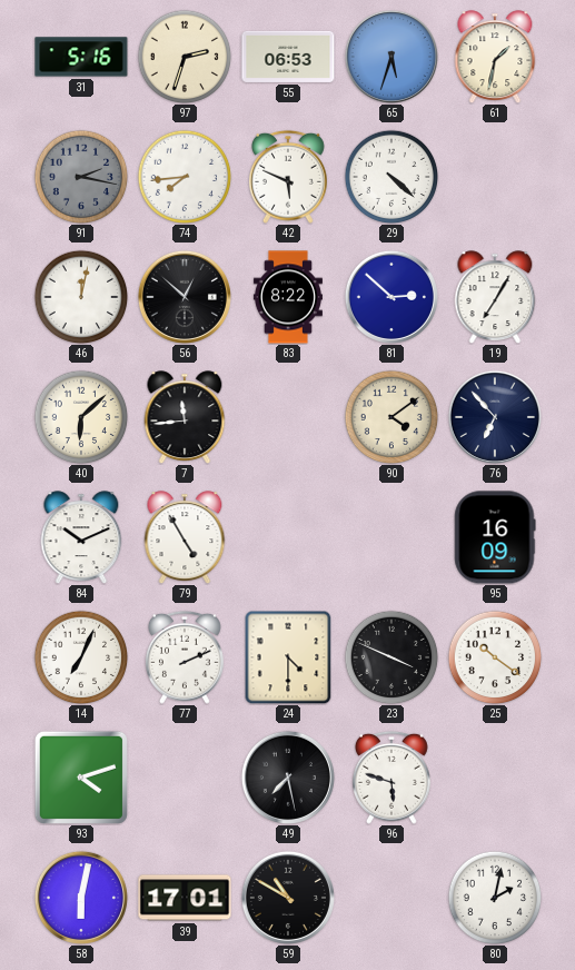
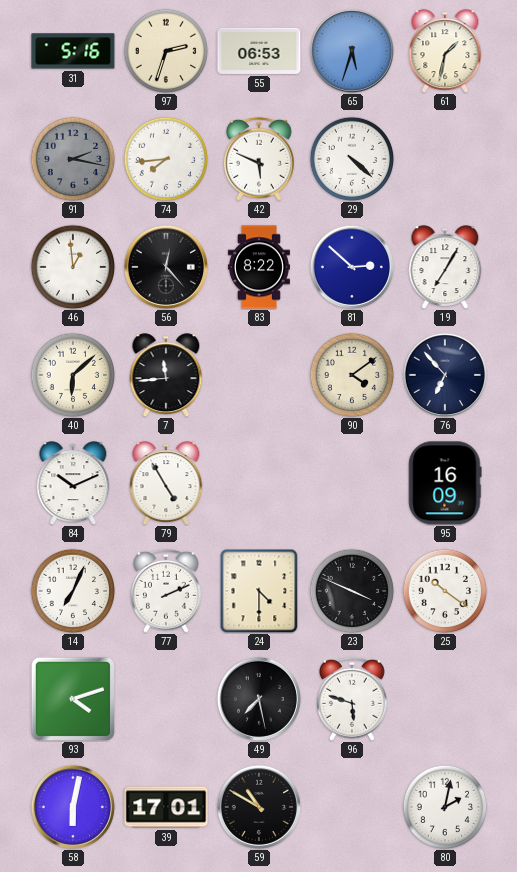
46: 12:02 -> 12:59 (73, 267)
56: 12:52 -> 12:23 (166, 267)
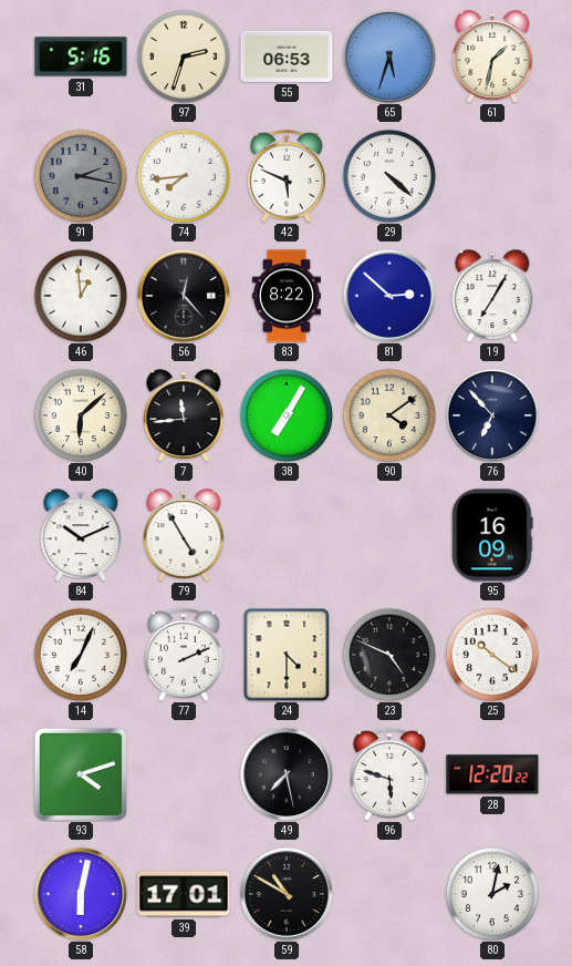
38: none -> 7:05 (287, 415)
23: 3:49 -> 4:49 (389, 655)
28: none -> 12:20 (492, 774)
